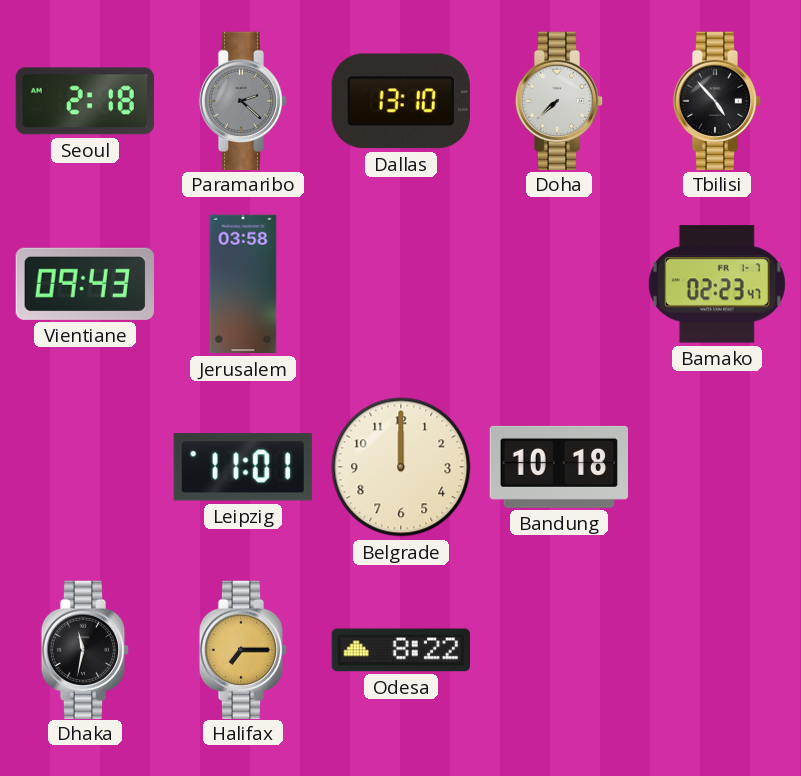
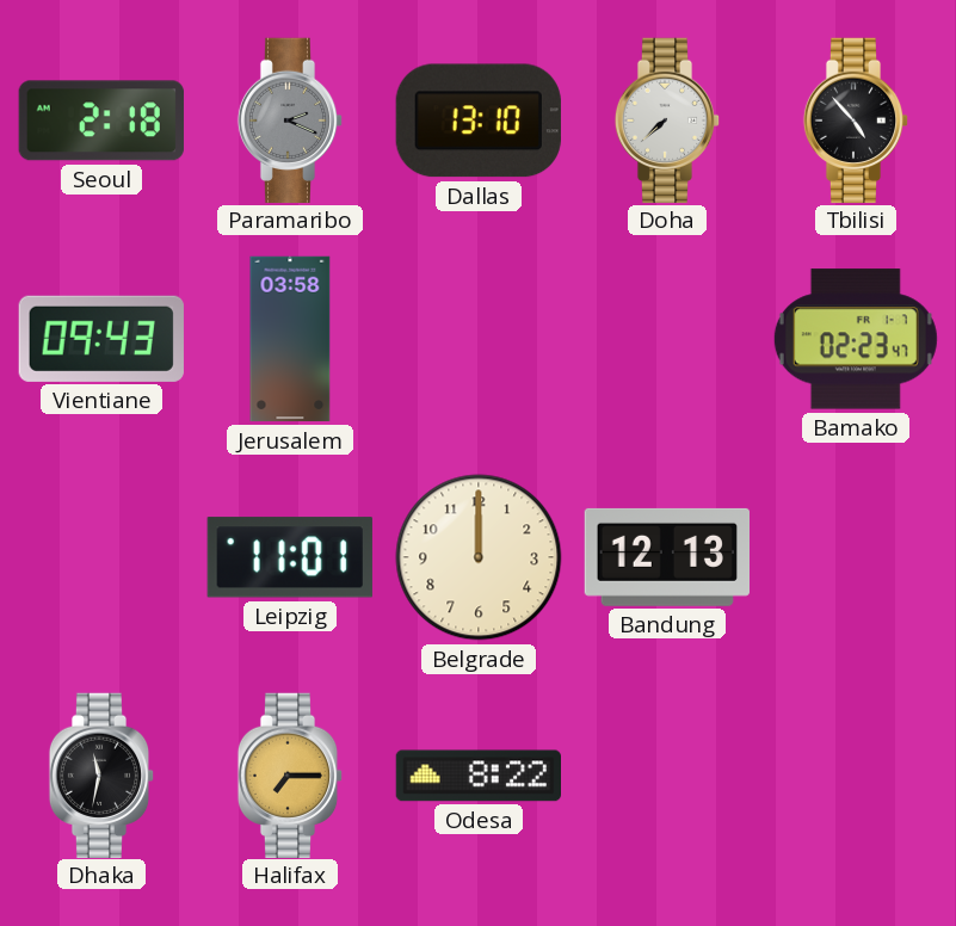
Paramaribo: 2:22 -> 2:19 (290, 119)
Bandung: 10:18 -> 12:13 (666, 557)
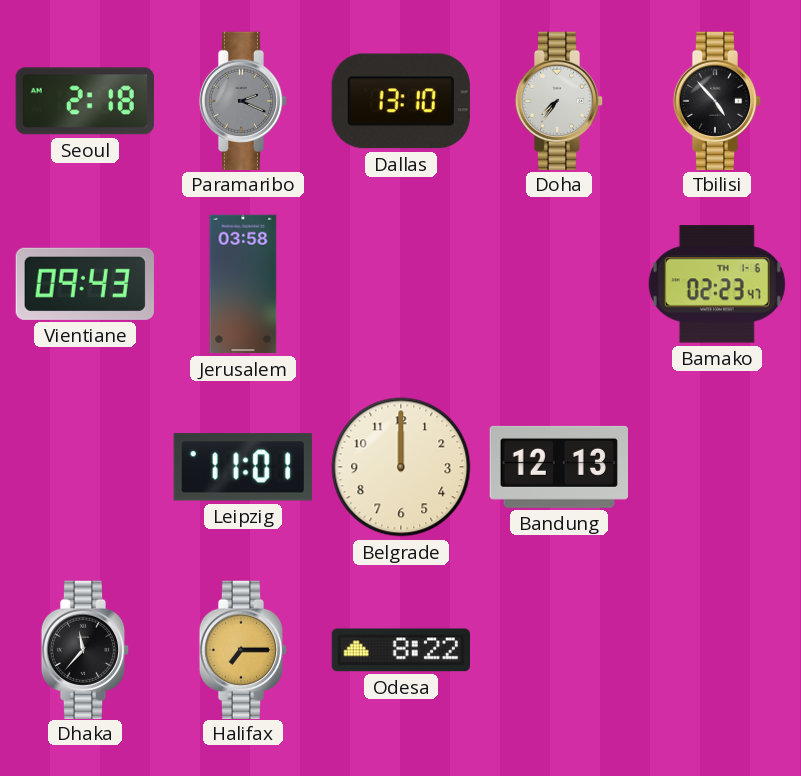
Doha: 7:38 -> 7:36 (559, 100)
Bamako date: FR 1-7 -> TH 1-6 (717, 284)
Dhaka: 11:32 -> 11:37 (85, 649)
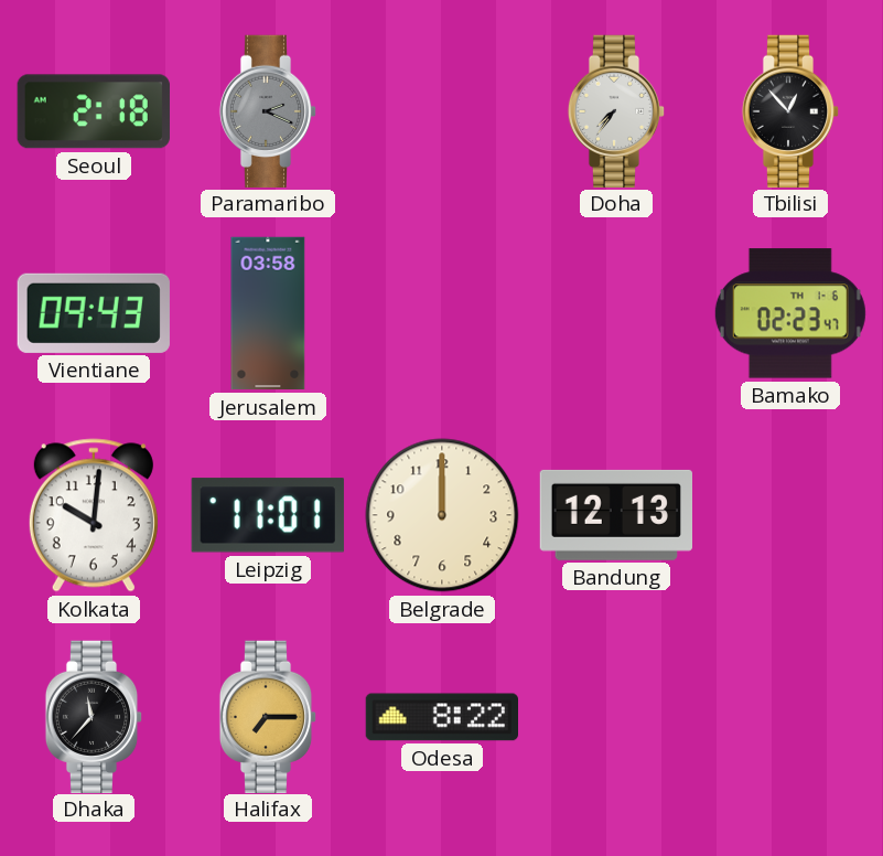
Dallas: 13:10 -> none (401, 101)
Tbilisi: 4:53 -> 12:53 (790, 110)
Kolkata: none -> 10:01 (94, 515)
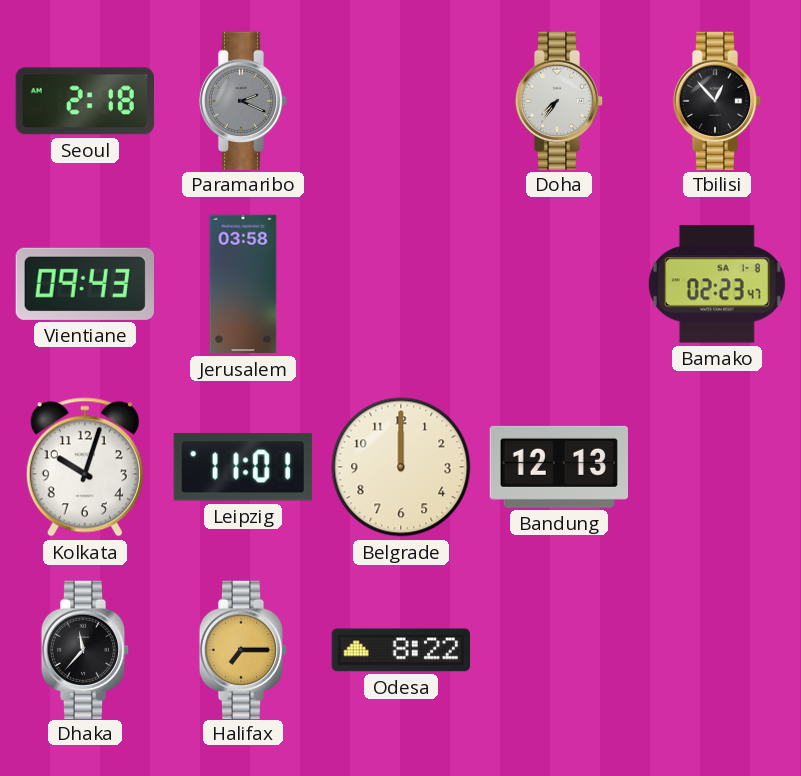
Bamako date: TH 1-6 -> SA 1-8 (717, 284)
Kolkata: 10:01 -> 10:03 (85, 467)
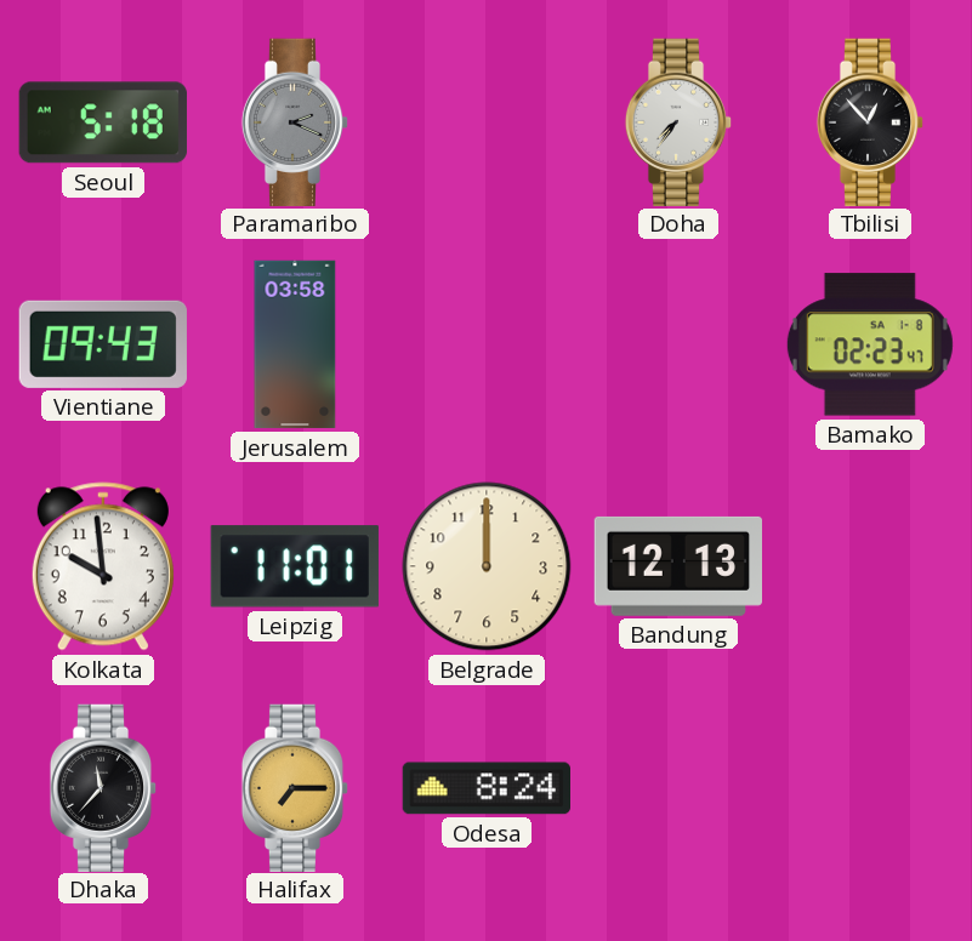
Seoul: 2:18 -> 5:18 (103, 122)
Kolkata: 10:03 -> 9:59 (103, 566)
Odesa: 8:22 -> 8:24 (485, 788)
